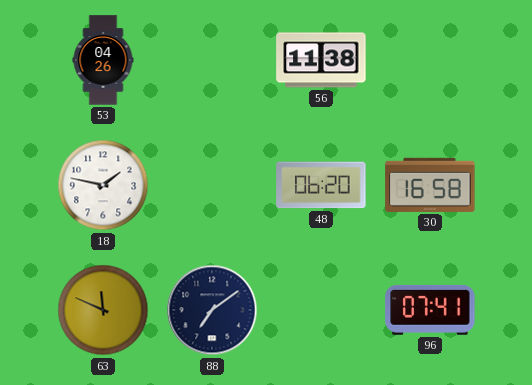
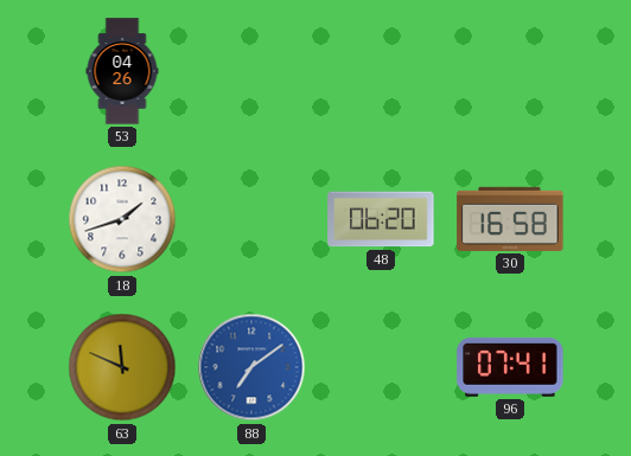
56: 11:38 -> none (321, 60)
18: 1:47 -> 1:42 (122, 219)
88 dial: navy -> blue (251, 367)
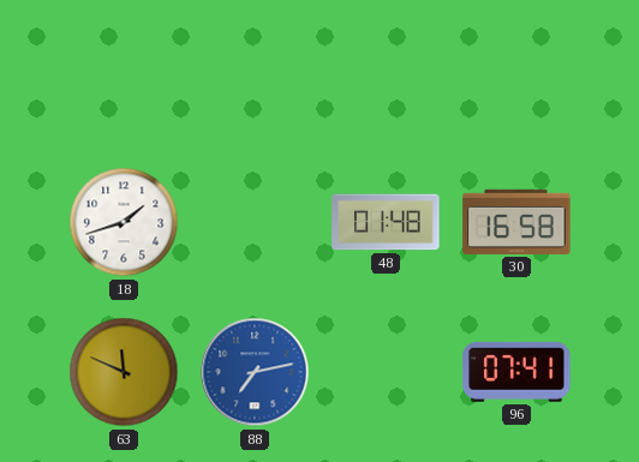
53: 04:26 -> none (122, 71)
48: 06:20 -> 01:48 (386, 222)
88: 7:09 -> 7:13 (255, 372)
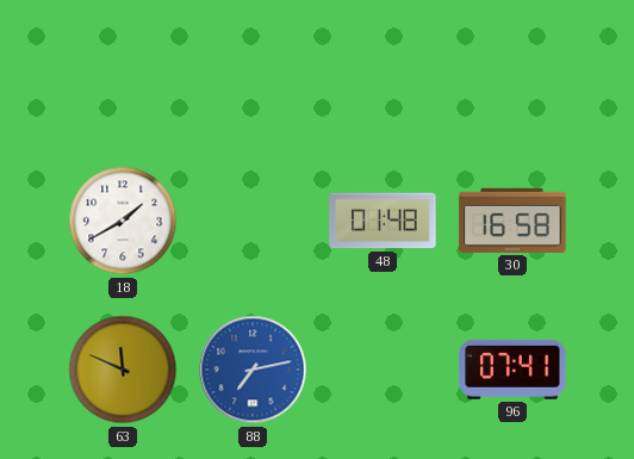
18: 1:42 -> 1:40 (123, 221)
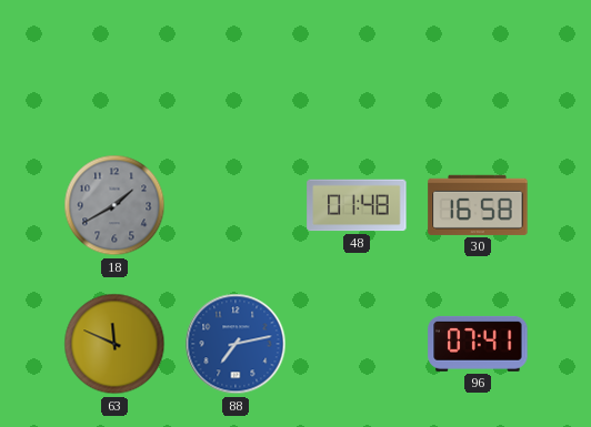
18 dial: white -> grey (114, 205)
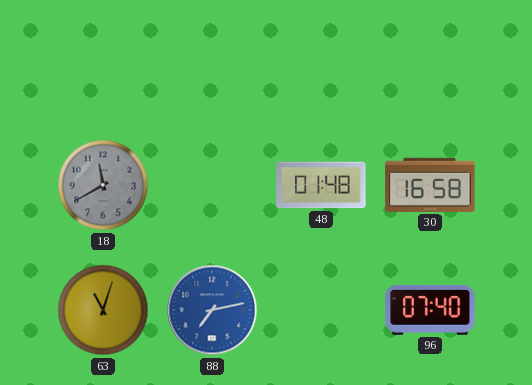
18: 1:40 -> 11:40 (103, 185)
63: 11:49 -> 11:03 (103, 310)
96: 07:41 -> 07:40 (430, 310)
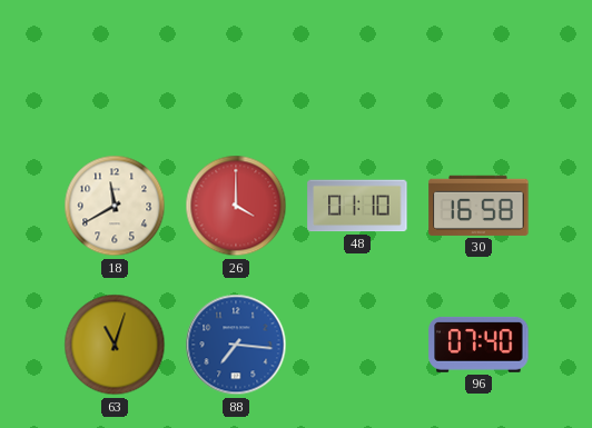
18 dial: grey -> cream (115, 206)
26: none -> 4:00 (236, 206)
48: 01:48 -> 01:10 (357, 206)
88: 7:13 -> 7:16 (236, 345)
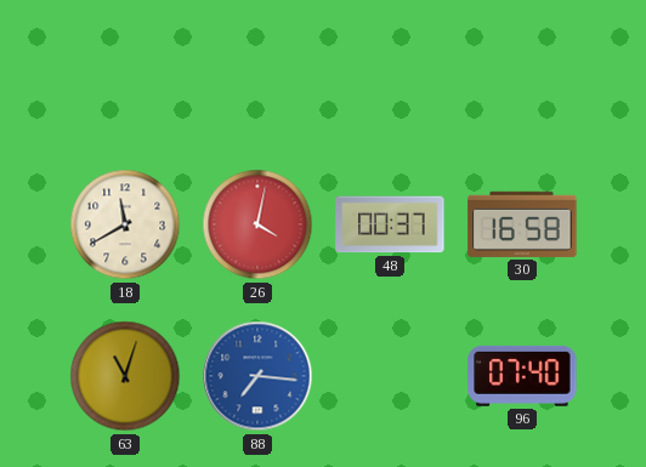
26: 4:00 -> 4:02 (257, 224)
48: 01:10 -> 00:37 (390, 224)
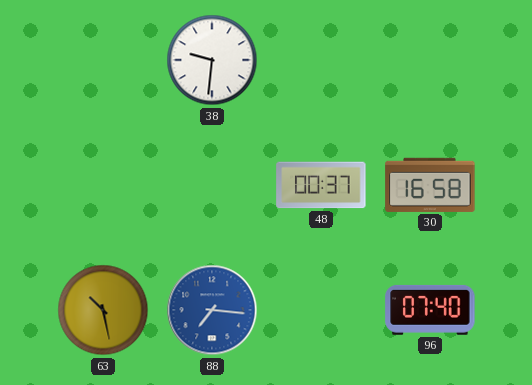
38: none -> 9:31 (212, 60)
18: 11:40 -> none (125, 224)
26: 4:02 -> none (257, 224)
63: 11:03 -> 10:28 (103, 310)
